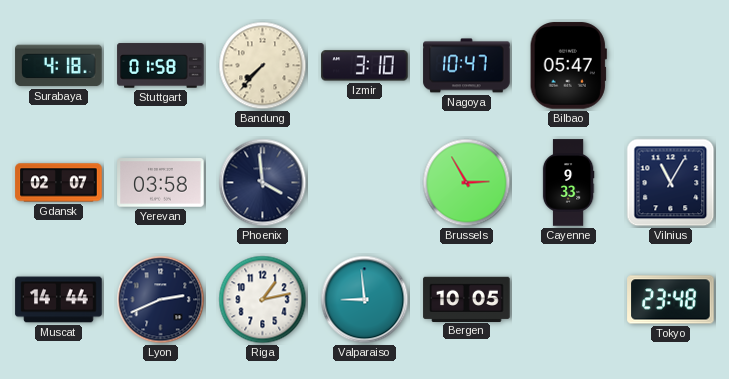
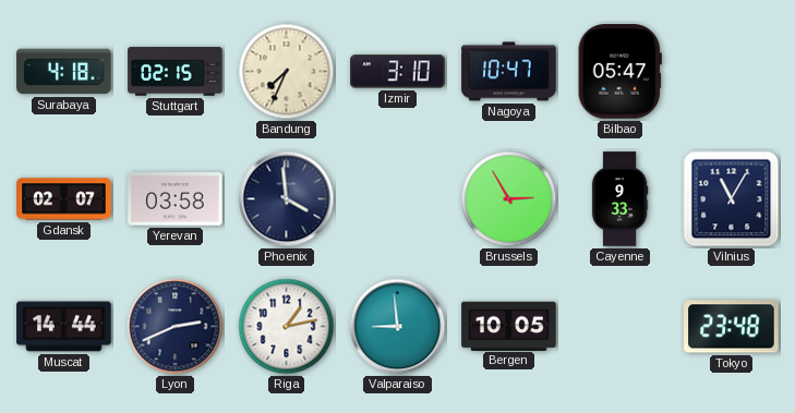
Stuttgart: 01:58 -> 02:15 (176, 72)
Bandung: 7:37 -> 7:34 (287, 72)
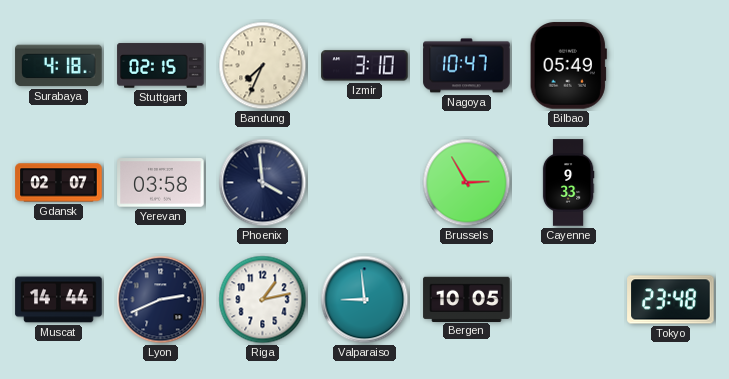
Bilbao: 05:47 -> 05:49 (568, 66)
Vilnius: 11:05 -> none (732, 199)
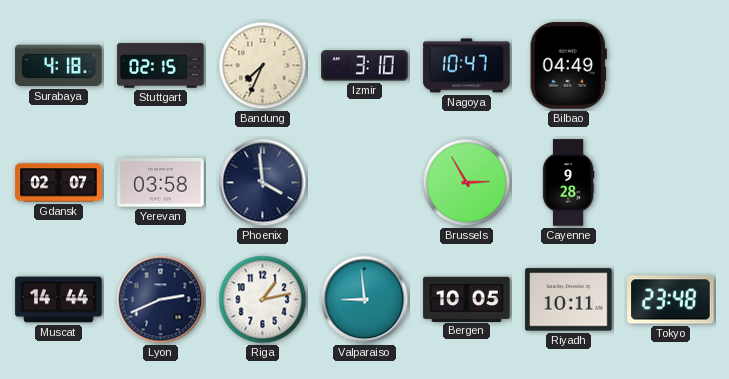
Bilbao: 05:49 -> 04:49 (568, 66)
Cayenne: 9:33 -> 9:28 (568, 183)
Riyadh: none -> 10:11 (569, 300)
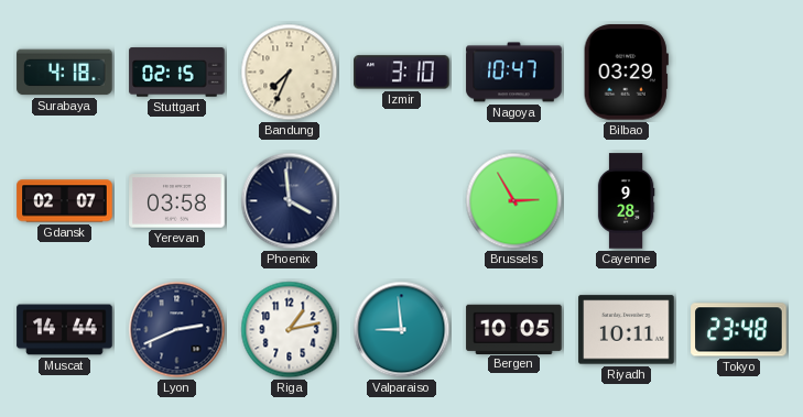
Bilbao: 04:49 -> 03:29 (626, 73)
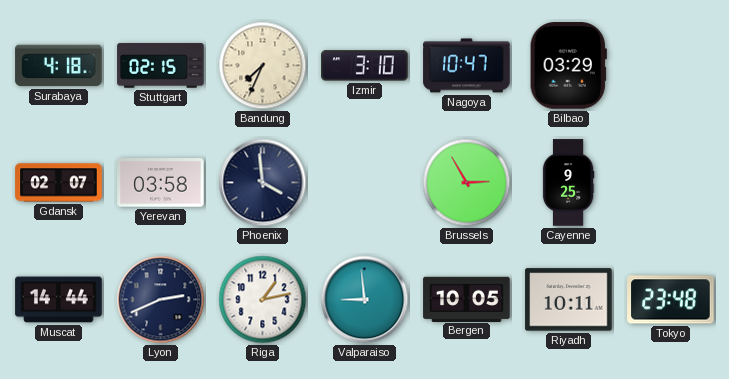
Cayenne: 9:28 -> 9:25 (568, 183)
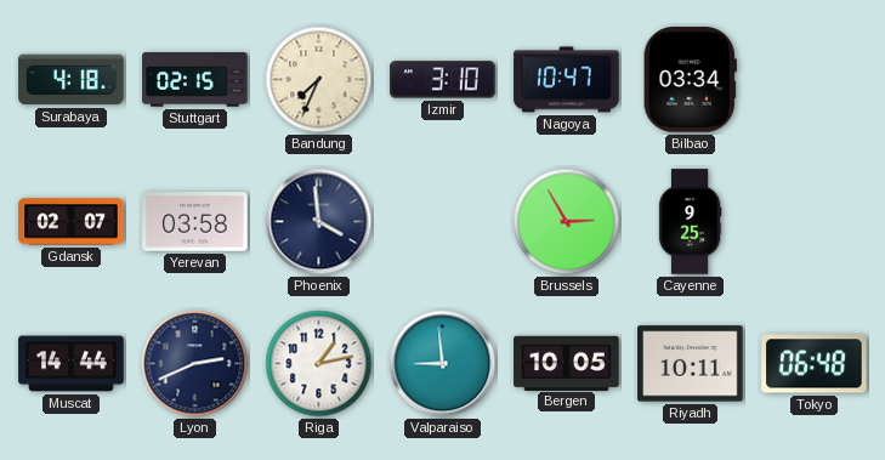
Bilbao: 03:29 -> 03:34 (690, 80)
Tokyo: 23:48 -> 06:48 (815, 364)
